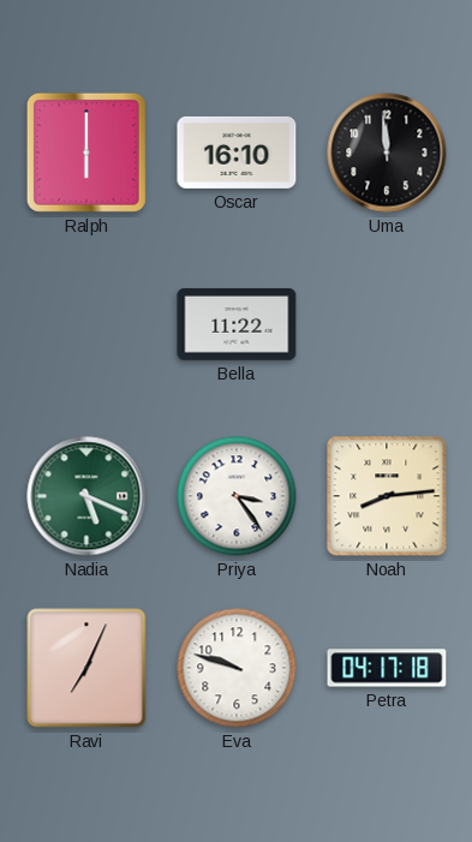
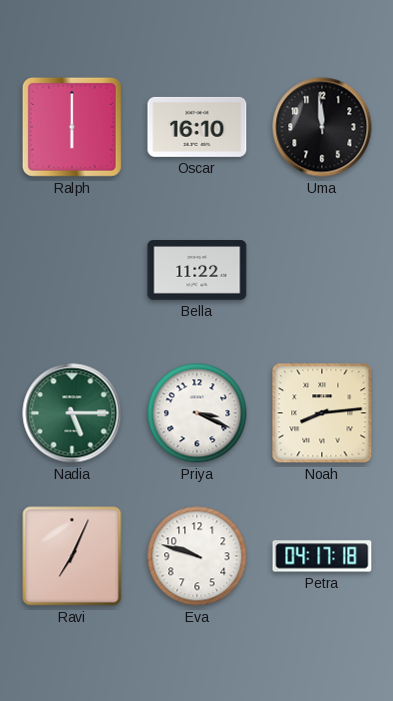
Nadia: 5:19 -> 5:15 (72, 413)
Priya: 3:24 -> 3:19 (197, 413)
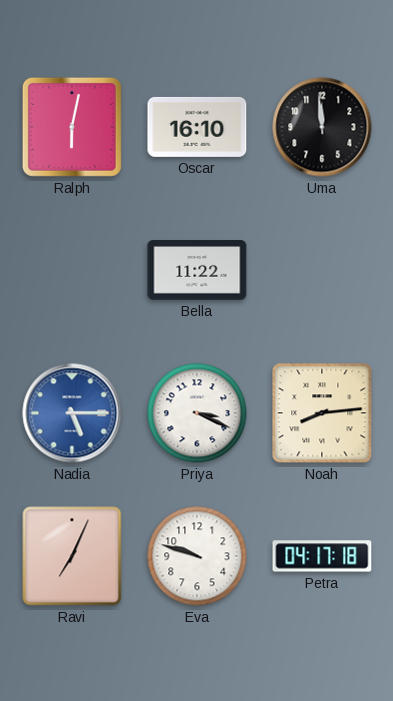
Ralph: 6:00 -> 6:02 (72, 127)
Nadia dial: green -> blue (72, 413)
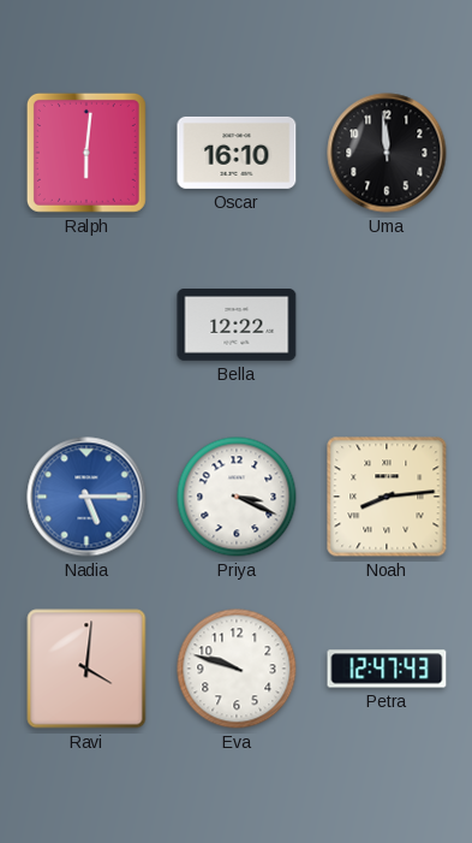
Ralph: 6:02 -> 6:01 (86, 153)
Bella: 11:22 -> 12:22 (237, 326)
Ravi: 7:04 -> 4:01 (86, 669)
Petra: 04:17 -> 12:47 (387, 669)
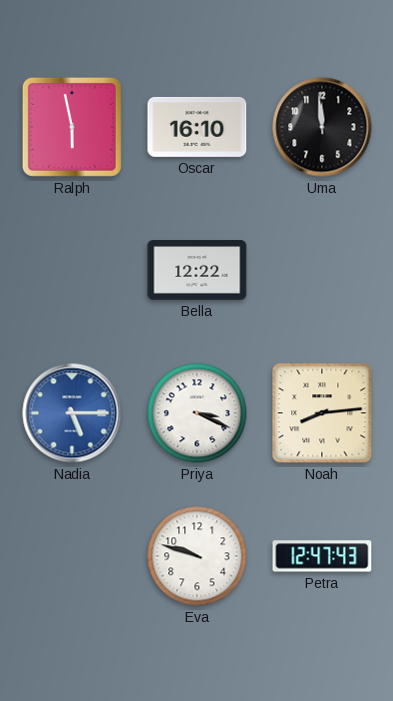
Ralph: 6:01 -> 5:58 (72, 127)
Ravi: 4:01 -> none (86, 669)
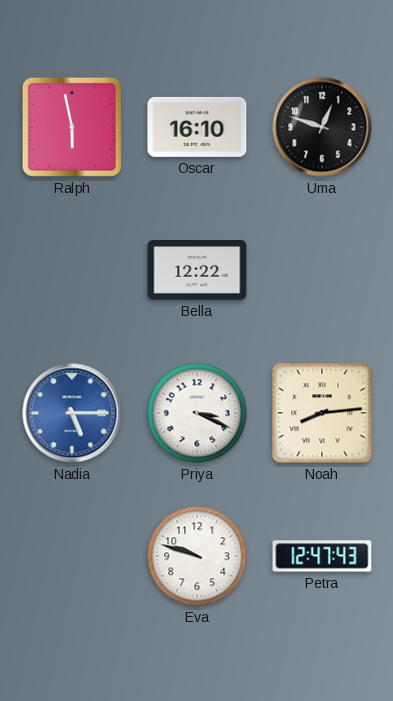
Uma: 11:59 -> 12:48 (322, 127)
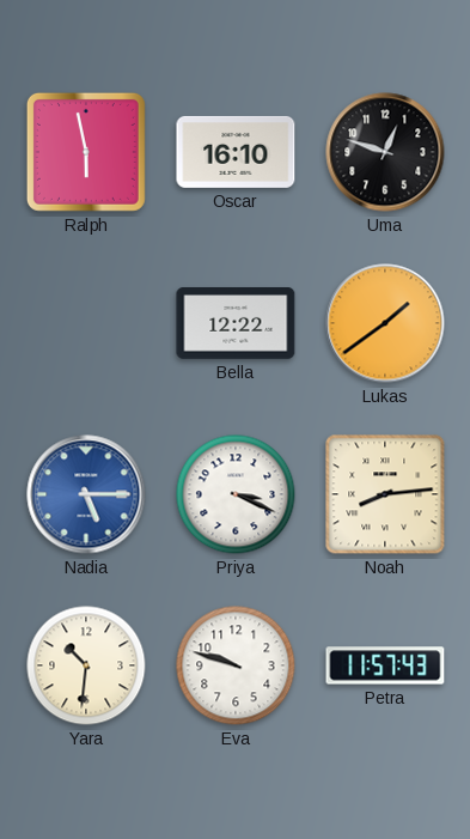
Lukas: none -> 1:39 (385, 323)
Yara: none -> 10:31 (86, 665)
Petra: 12:47 -> 11:57 (385, 665)
